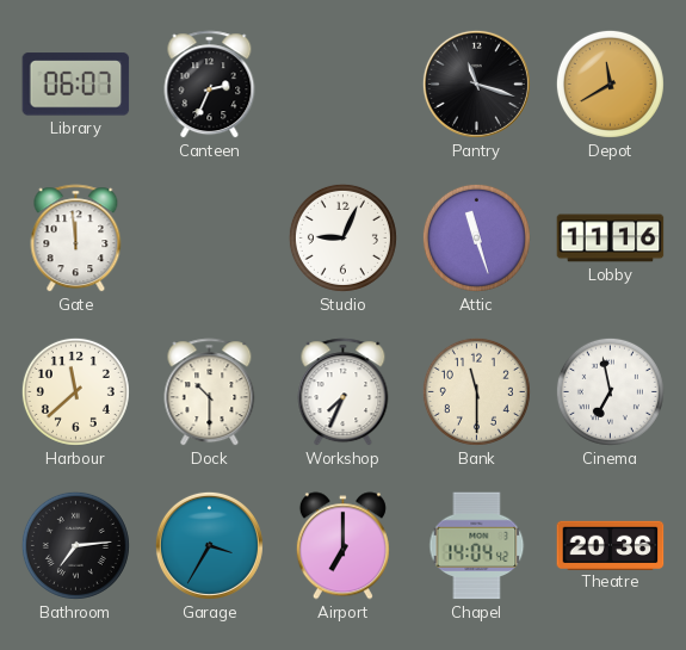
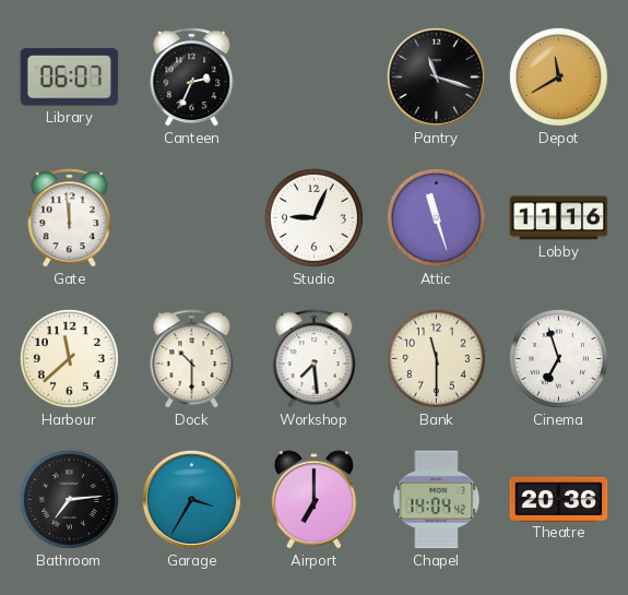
Workshop: 7:34 -> 7:29 (315, 359)
Cinema: 6:58 -> 6:57 (558, 358)
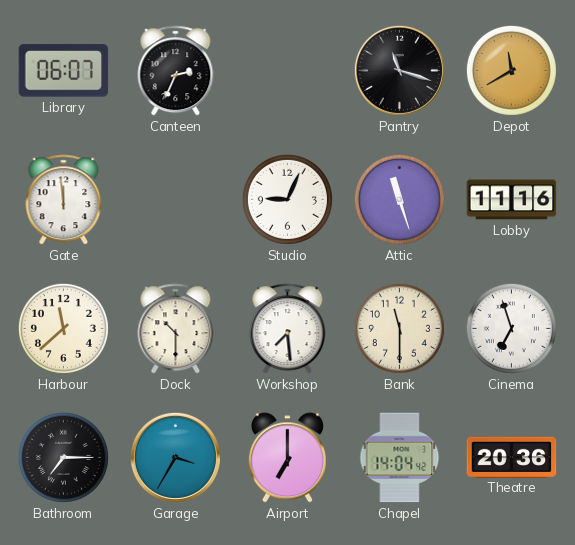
Bathroom: 7:14 -> 7:15 (63, 457)
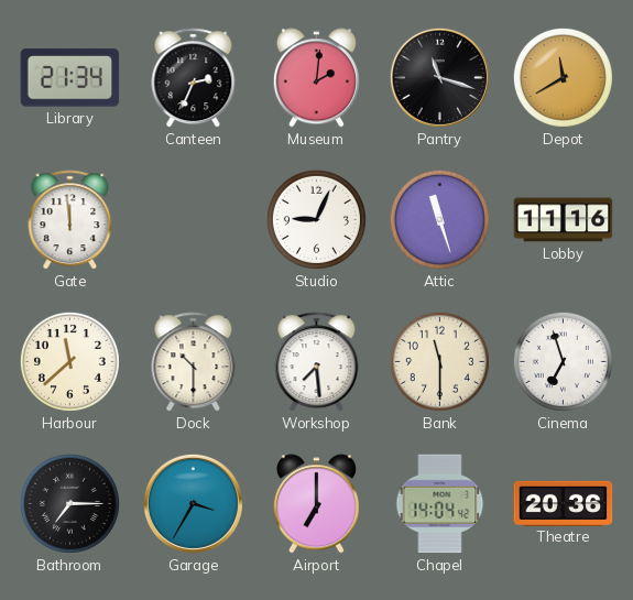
Library: 06:07 -> 21:34 (70, 78)
Museum: none -> 2:01 (316, 78)
